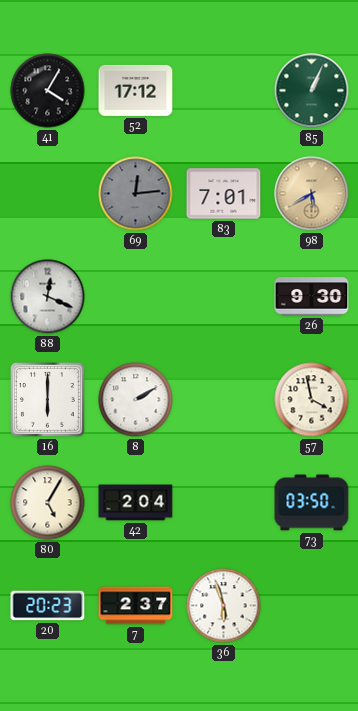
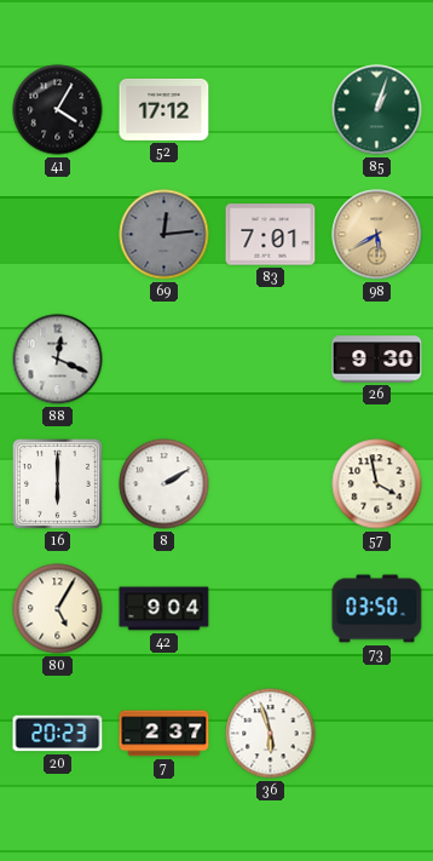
85: 1:04 -> 1:03 (377, 110)
42: 2:04 -> 9:04 (164, 609)
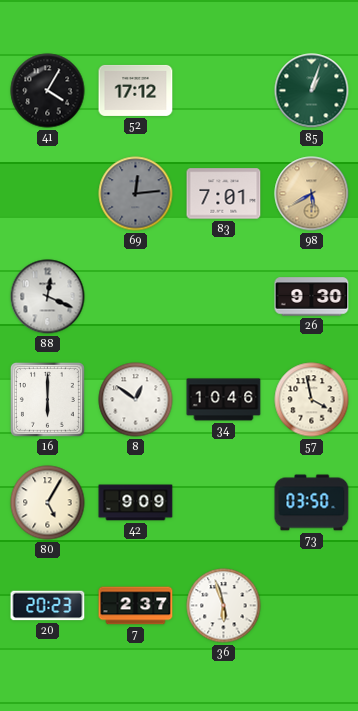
8: 2:10 -> 12:51 (136, 400)
34: none -> 10:46 (224, 400)
42: 9:04 -> 9:09 (136, 503)
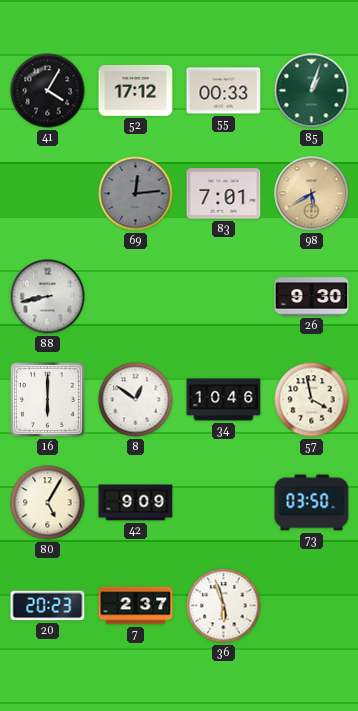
55: none -> 00:33 (224, 91)
88: 12:19 -> 8:43 (48, 297)
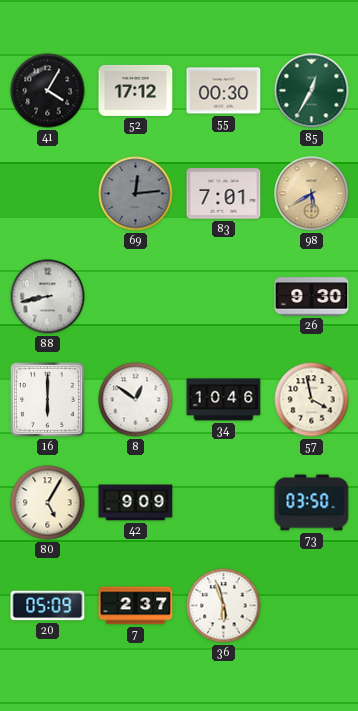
55: 00:33 -> 00:30 (224, 91)
85: 1:03 -> 12:35 (312, 91)
20: 20:23 -> 05:09 (48, 606)
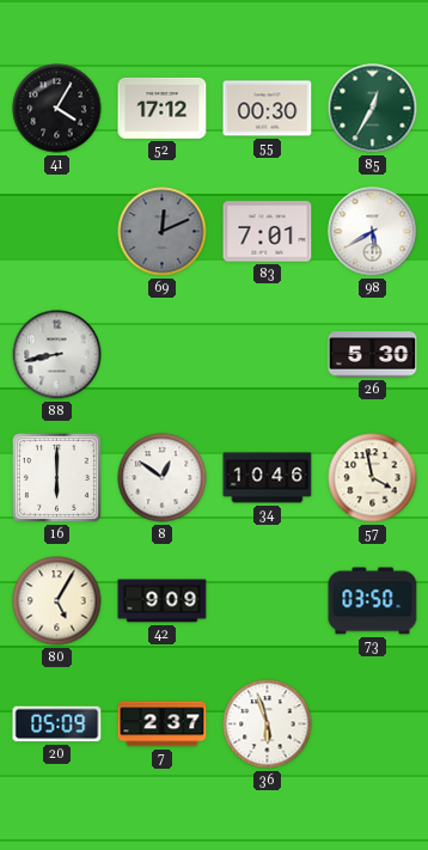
69: 12:14 -> 12:11 (163, 232)
98 dial: champagne -> white (373, 232)
26: 9:30 -> 5:30 (373, 355)
